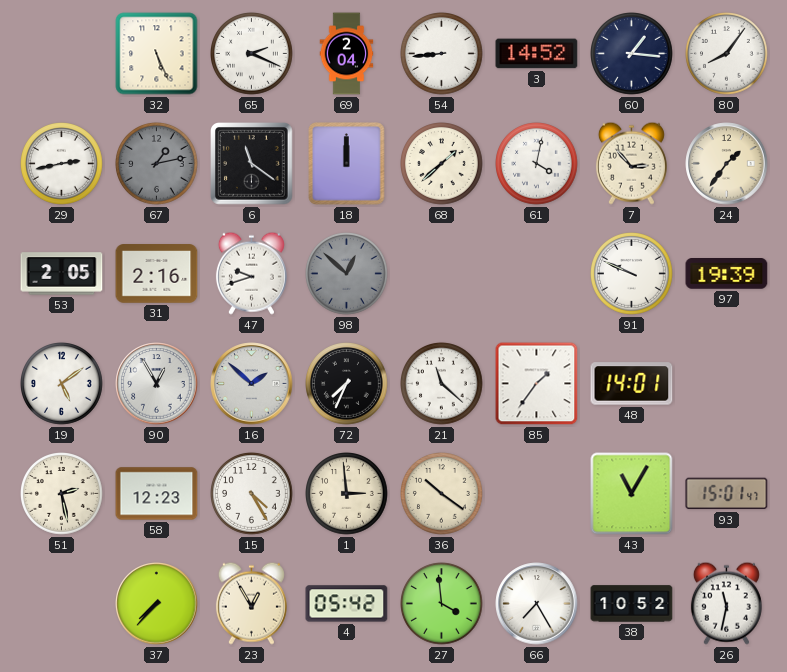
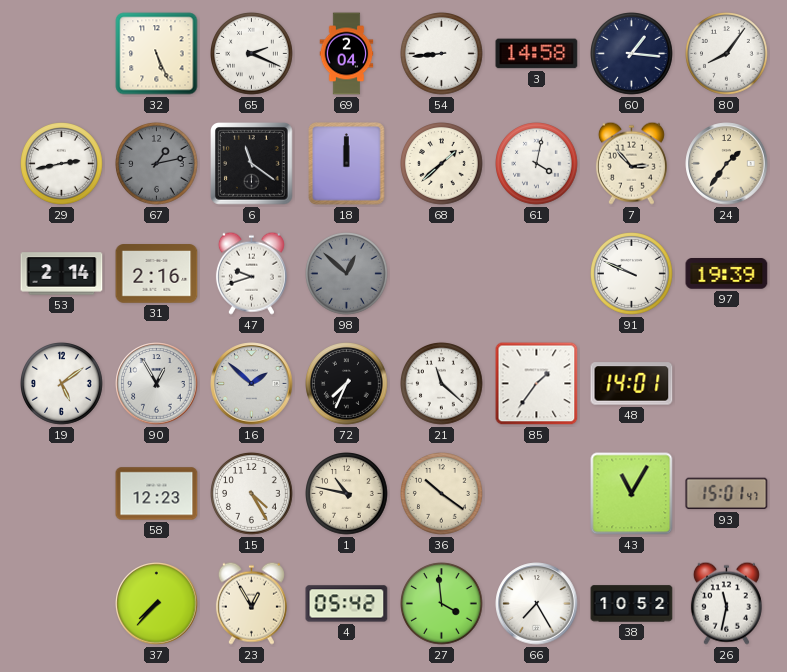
3: 14:52 -> 14:58 (537, 54)
53: 2:05 -> 2:14 (62, 274)
51: 2:28 -> none (62, 494)
1: 2:59 -> 10:47 (347, 494)
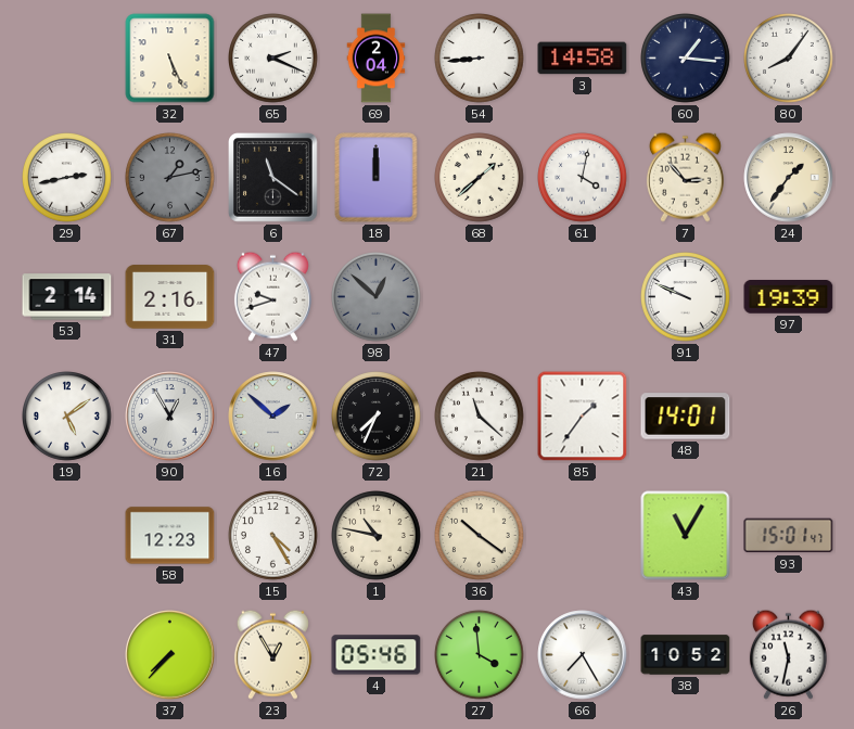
4: 05:42 -> 05:46 (377, 655)
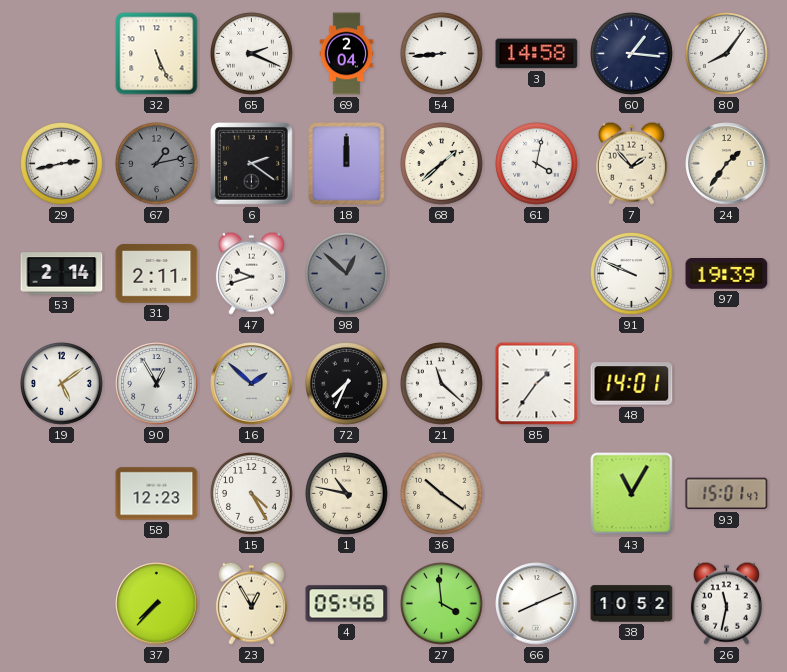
6: 11:21 -> 2:21 (252, 164)
7: 2:53 -> 1:53 (631, 163)
31: 2:16 -> 2:11 (157, 274)
66: 7:25 -> 8:11 (537, 604)
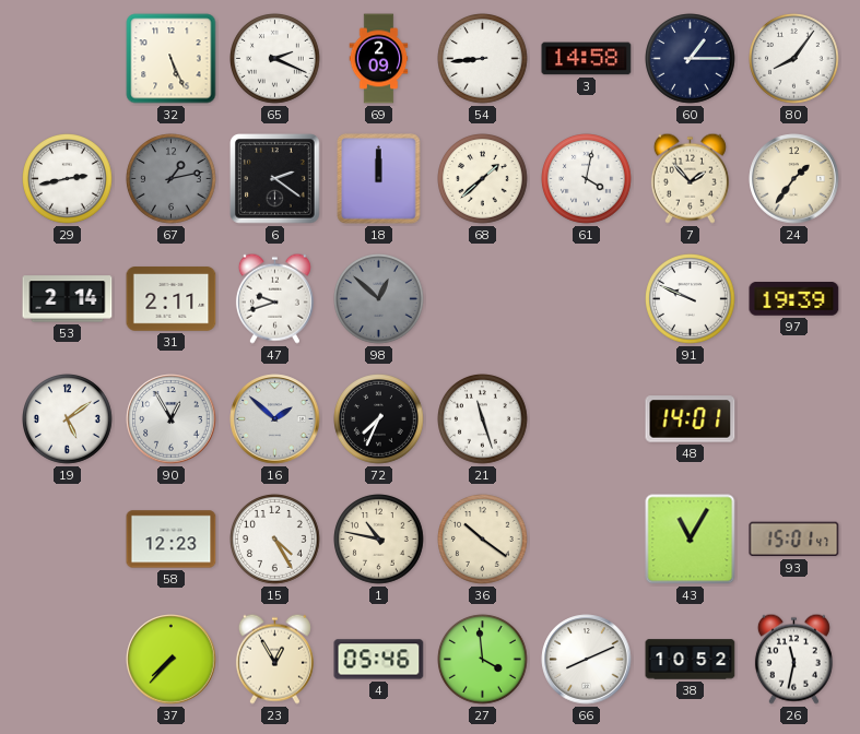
69: 2:04 -> 2:09 (379, 59)
60: 1:16 -> 1:15 (691, 59)
21: 11:22 -> 11:27 (483, 419)
85: 1:36 -> none (537, 384)
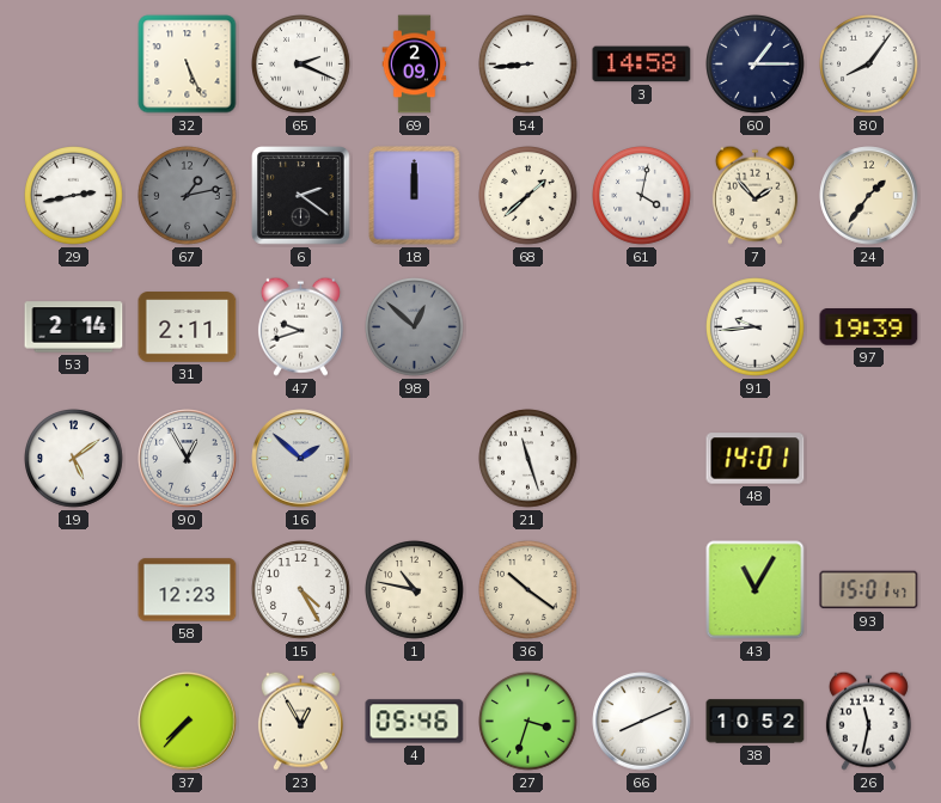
91: 9:49 -> 9:44 (756, 327)
72: 7:34 -> none (379, 419)
27: 3:59 -> 3:33 (528, 722)
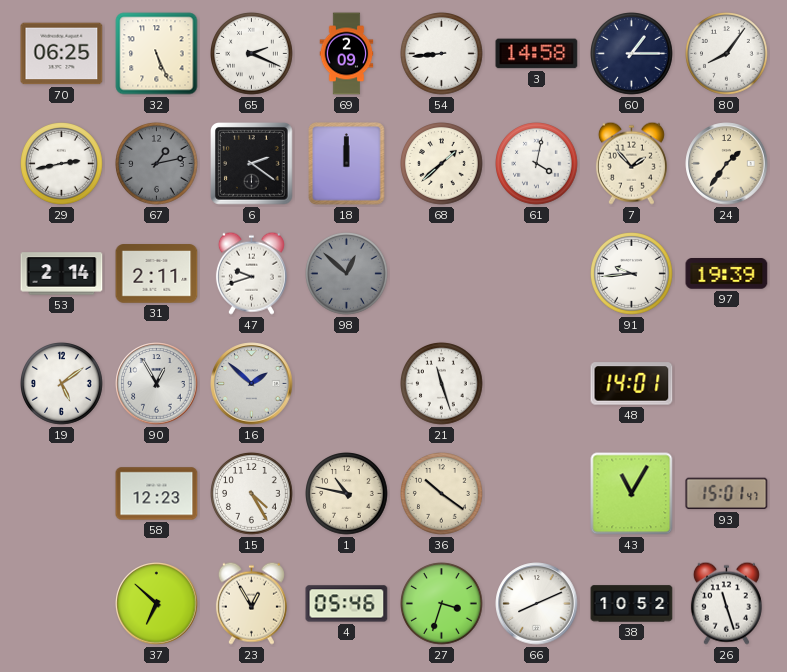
70: none -> 06:25 (62, 54)
37: 7:37 -> 6:52 (157, 604)
26: 11:32 -> 11:27 (726, 603)
